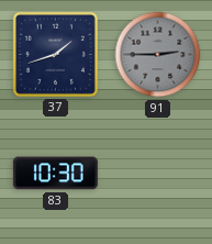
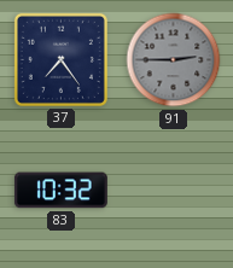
37: 1:42 -> 7:24 (60, 59)
83: 10:30 -> 10:32 (60, 191)
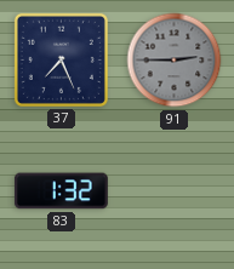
37: 7:24 -> 7:26 (61, 59)
83: 10:32 -> 1:32 (61, 191)
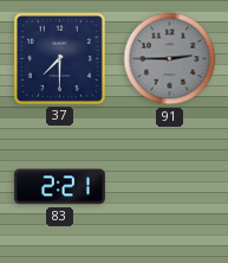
37: 7:26 -> 7:30 (59, 58)
83: 1:32 -> 2:21 (59, 187)
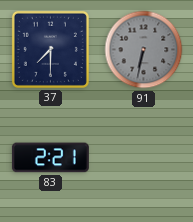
91: 2:45 -> 6:32 (144, 50)
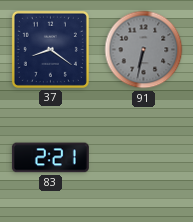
37: 7:30 -> 8:21 (50, 49)
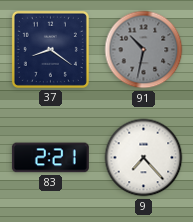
91: 6:32 -> 10:32 (144, 50)
9: none -> 7:23 (144, 158)
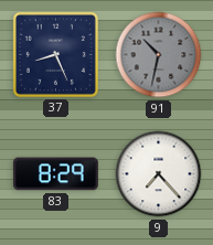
37: 8:21 -> 8:26 (55, 54)
83: 2:21 -> 8:29 (55, 174)
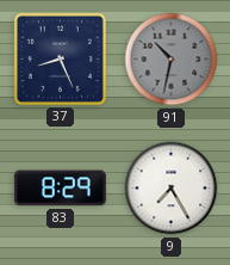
9: 7:23 -> 7:25 (172, 189)
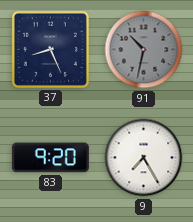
83: 8:29 -> 9:20 (50, 158)
